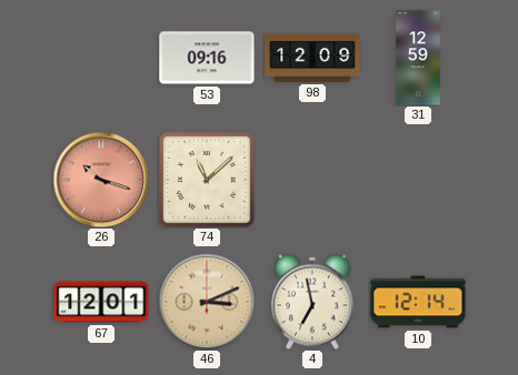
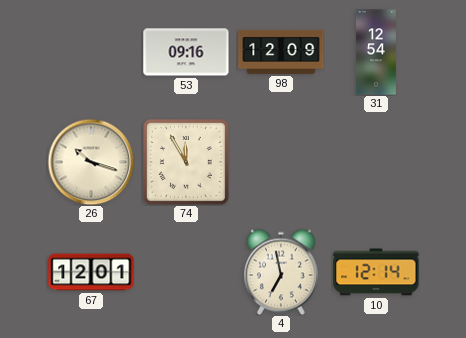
31: 12:59 -> 12:54 (376, 52)
26 dial: salmon -> cream (91, 162)
74: 11:08 -> 11:55 (186, 162)
46: 3:11 -> none (207, 302)
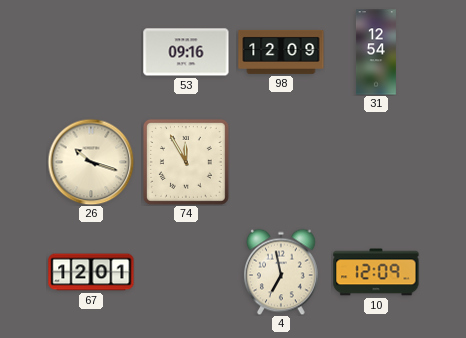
10: 12:14 -> 12:09 (376, 272)
